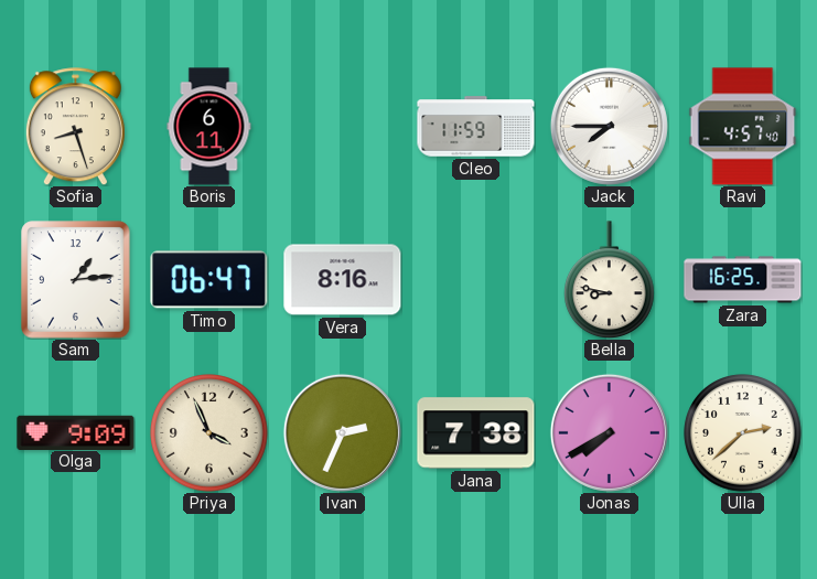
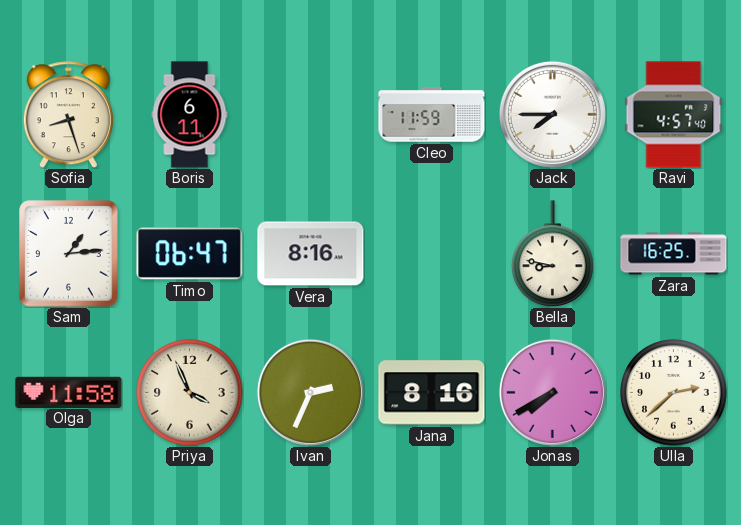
Olga: 9:09 -> 11:58 (69, 392)
Jana: 7:38 -> 8:16 (432, 393)
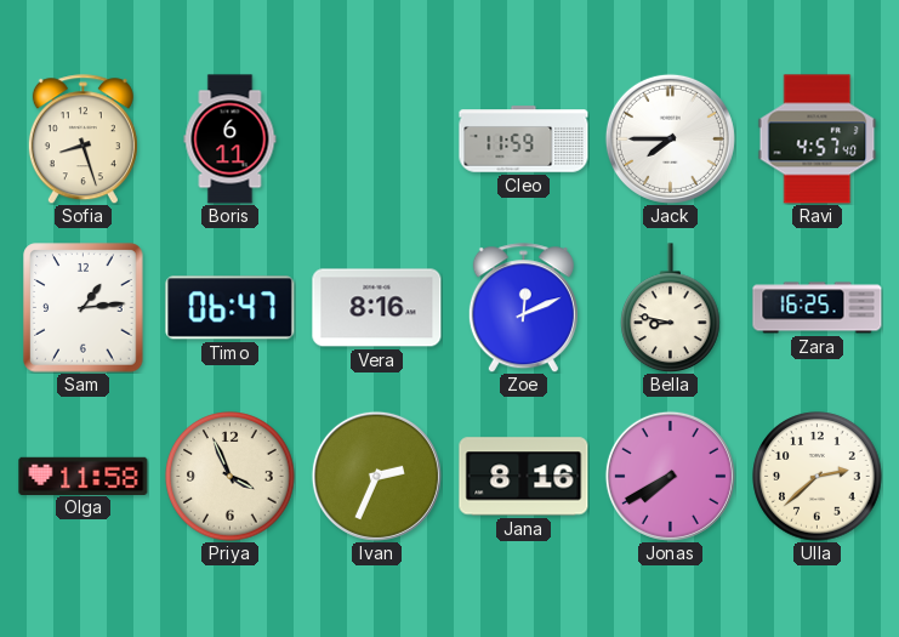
Zoe: none -> 12:11 (523, 308)
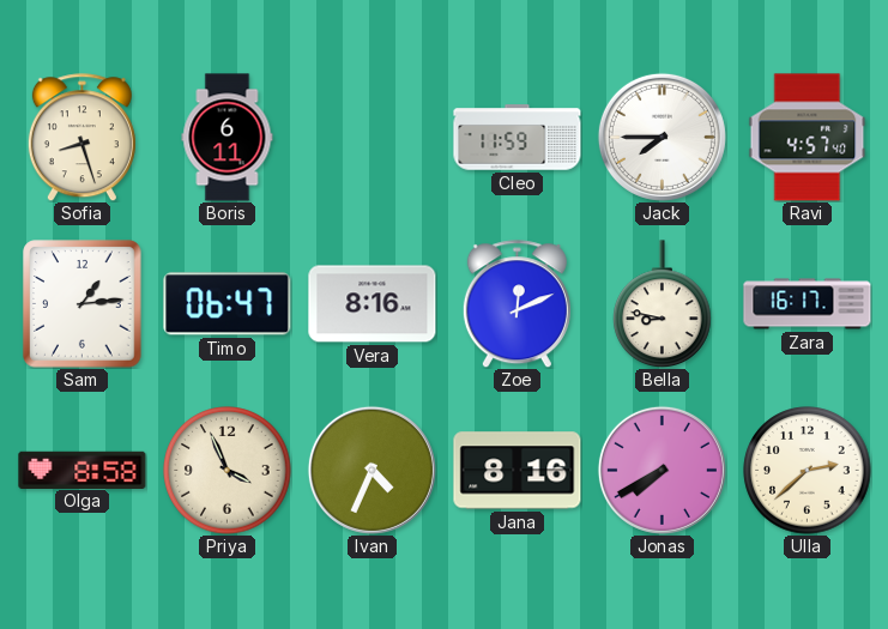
Zara: 16:25 -> 16:17 (808, 304)
Olga: 11:58 -> 8:58 (83, 470)
Ivan: 2:34 -> 4:34 (371, 470)
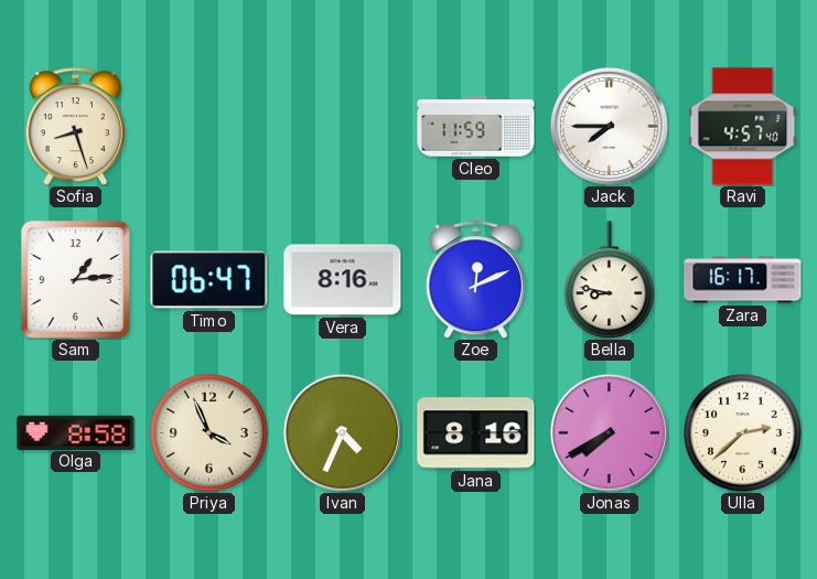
Boris: 6:11 -> none (228, 138)
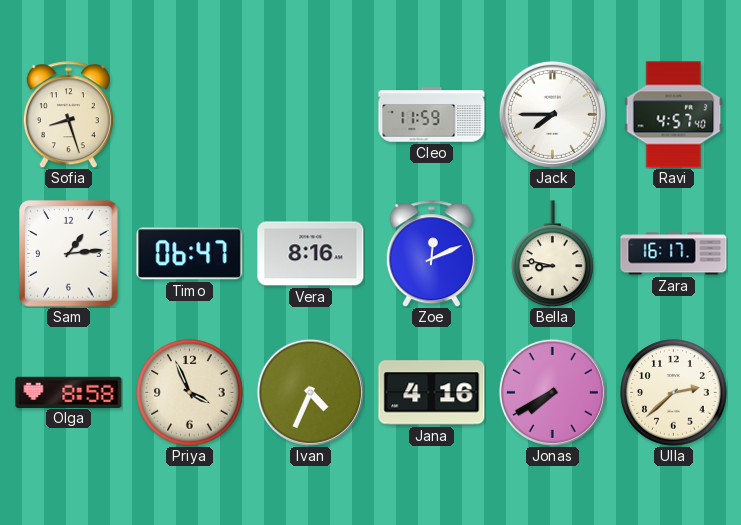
Jana: 8:16 -> 4:16 (432, 393)
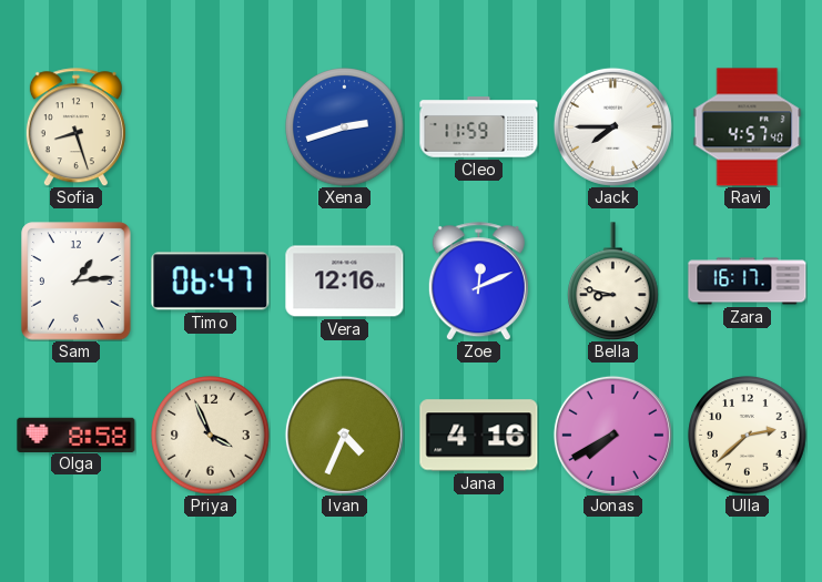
Xena: none -> 2:42 (345, 127)
Vera: 8:16 -> 12:16 (345, 282)
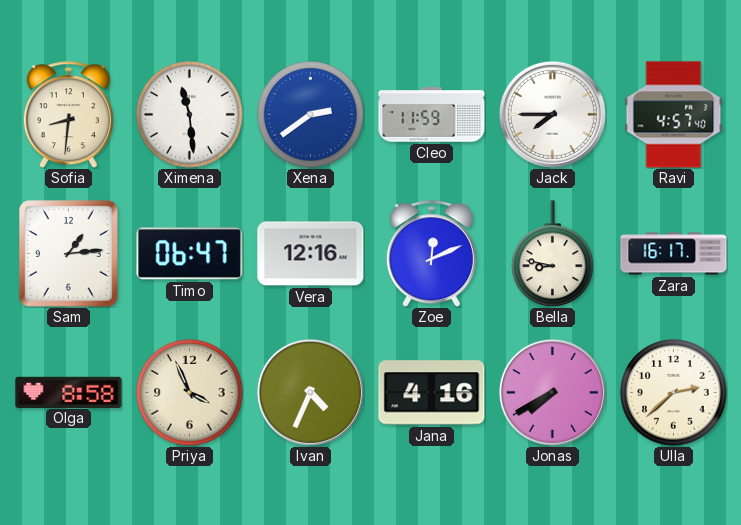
Sofia: 8:27 -> 8:31 (68, 115)
Ximena: none -> 11:29 (190, 115)
Xena: 2:42 -> 2:39 (311, 115)
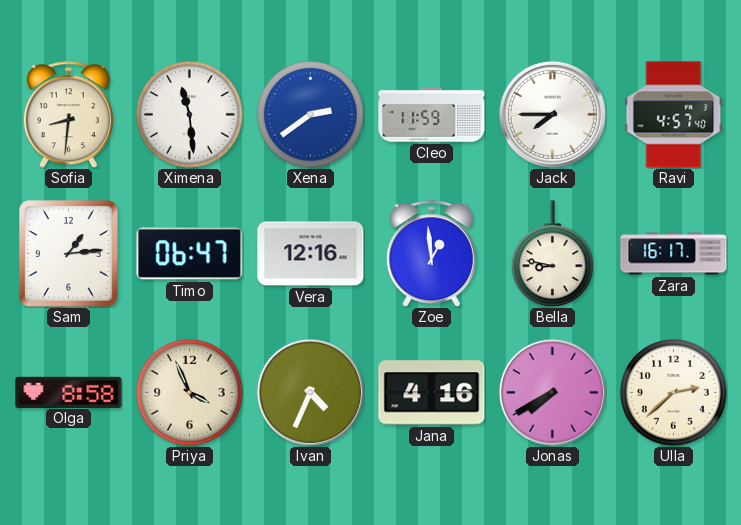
Zoe: 12:11 -> 12:59 (431, 254)
